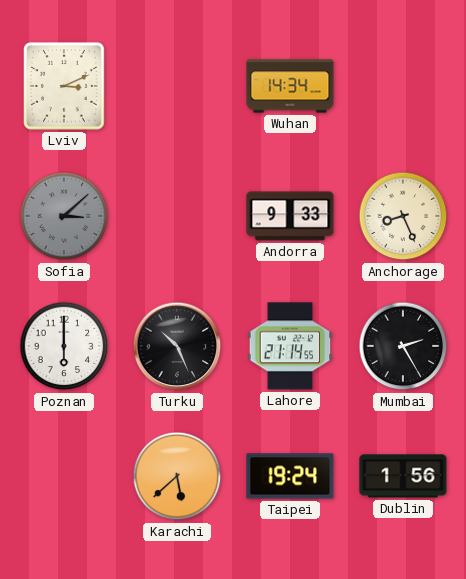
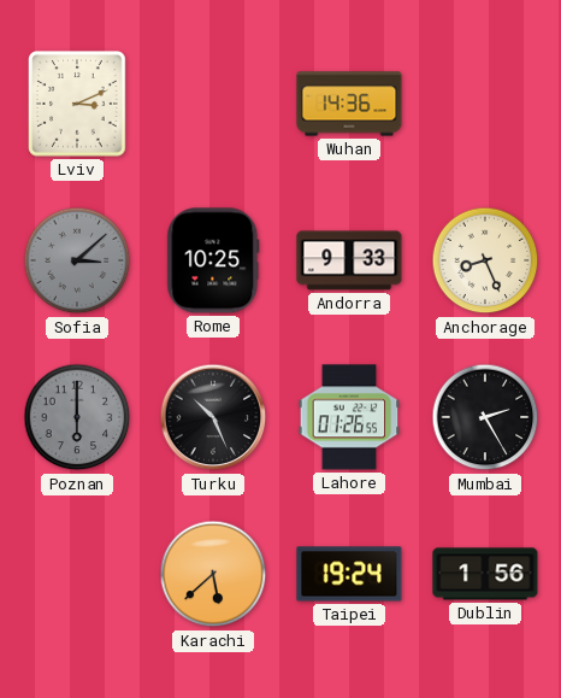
Wuhan: 14:34 -> 14:36 (349, 104)
Rome: none -> 10:25 (213, 260)
Poznan dial: white -> grey (77, 417)
Lahore: 21:14 -> 01:26 (349, 417)
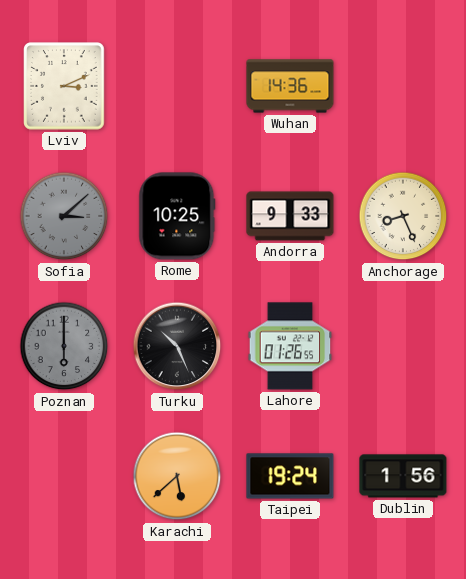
Mumbai: 2:25 -> none (485, 417)
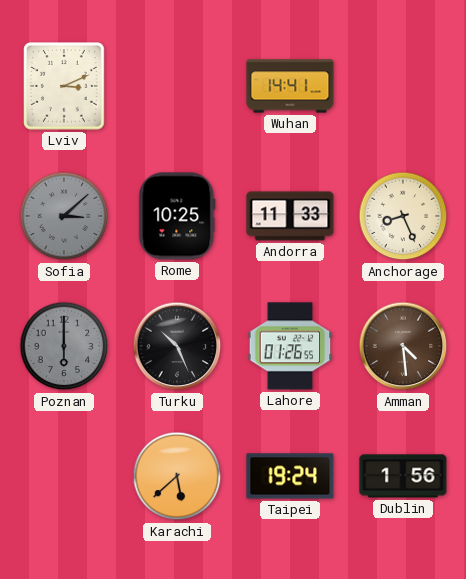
Wuhan: 14:36 -> 14:41 (290, 86)
Andorra: 9:33 -> 11:33 (290, 216)
Amman: none -> 4:29 (403, 346)
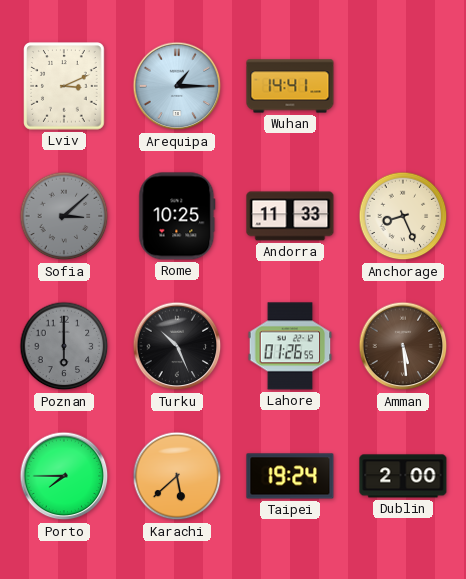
Arequipa: none -> 1:15 (177, 86)
Amman: 4:29 -> 5:29 (403, 346)
Porto: none -> 7:45 (64, 476)
Dublin: 1:56 -> 2:00 (403, 476)
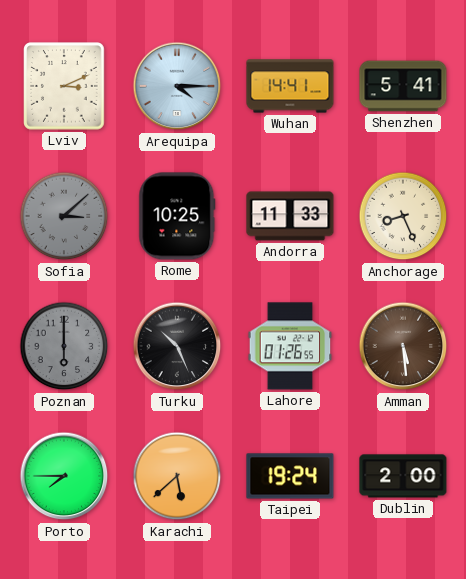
Arequipa: 1:15 -> 4:15 (177, 86)
Shenzhen: none -> 5:41 (403, 86)
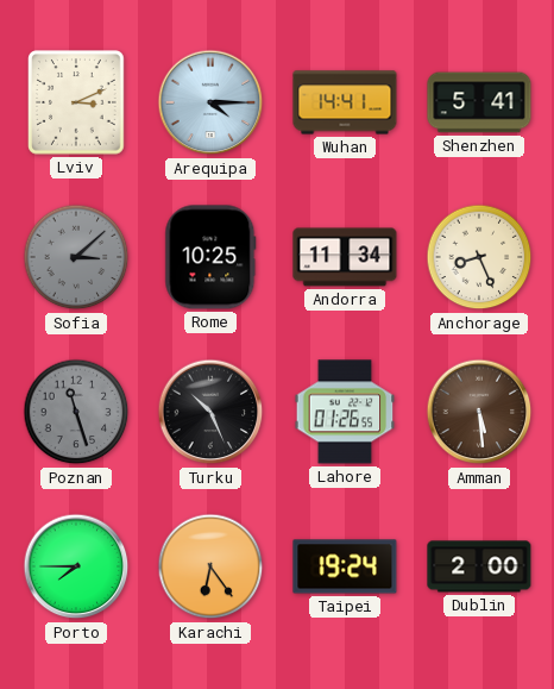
Andorra: 11:33 -> 11:34 (345, 257)
Poznan: 6:00 -> 11:27 (76, 412)
Karachi: 5:38 -> 6:24 (210, 566)
